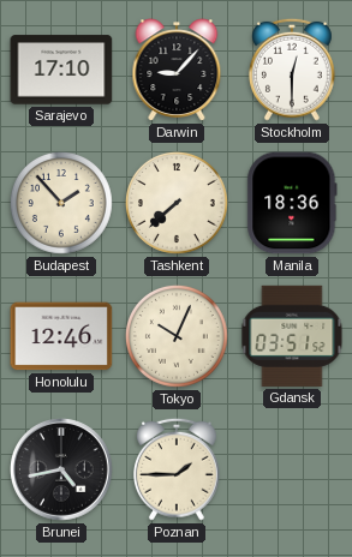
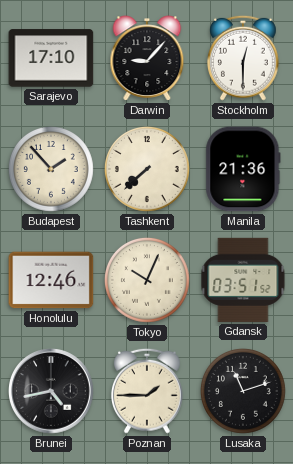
Manila: 18:36 -> 21:36 (243, 169)
Lusaka: none -> 11:12 (243, 391)
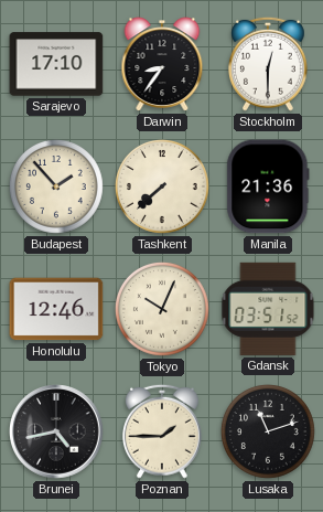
Darwin: 9:07 -> 8:36 (162, 64)
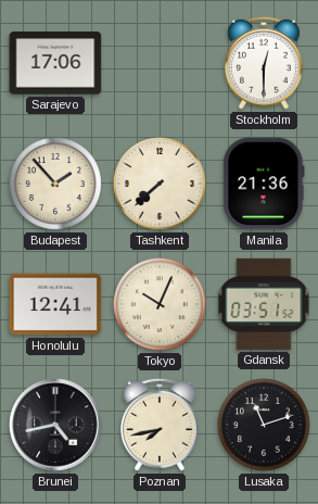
Sarajevo: 17:10 -> 17:06 (55, 63)
Darwin: 8:36 -> none (162, 64)
Honolulu: 12:46 -> 12:41 (55, 304)
Poznan: 1:45 -> 7:43 (160, 425)
